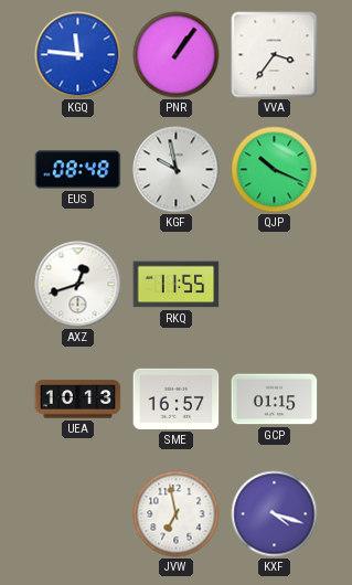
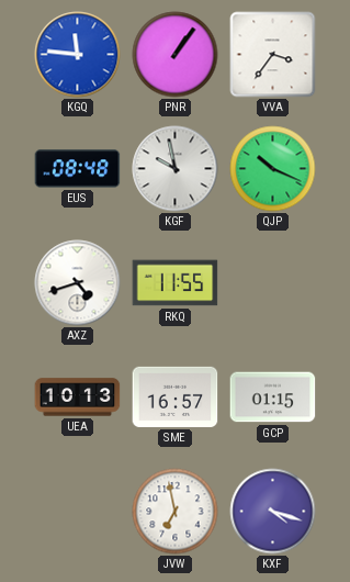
AXZ: 12:42 -> 4:42 (78, 283)
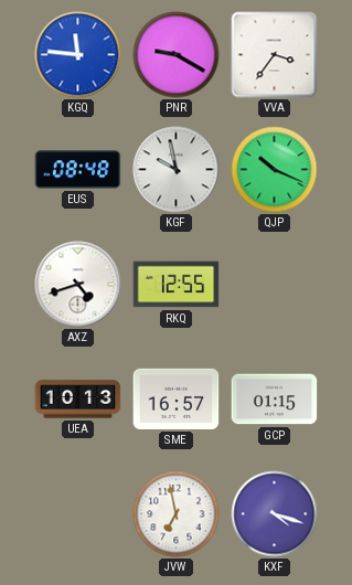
PNR: 1:06 -> 9:20 (177, 55)
RKQ: 11:55 -> 12:55 (177, 285)
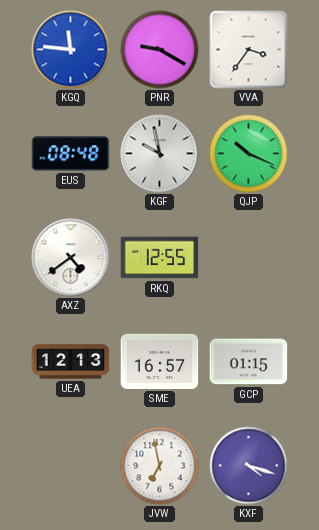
AXZ: 4:42 -> 4:39 (71, 258)
UEA: 10:13 -> 12:13 (71, 362)
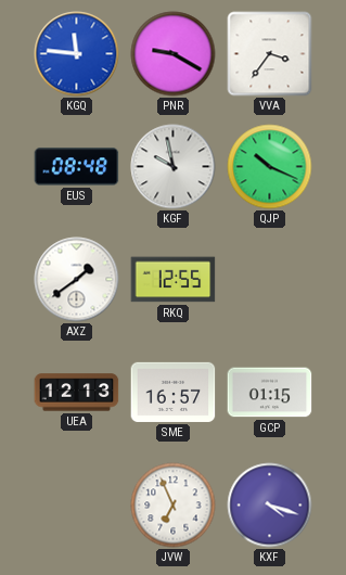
AXZ: 4:39 -> 1:39 (77, 280)
JVW: 6:58 -> 6:56 (174, 506)
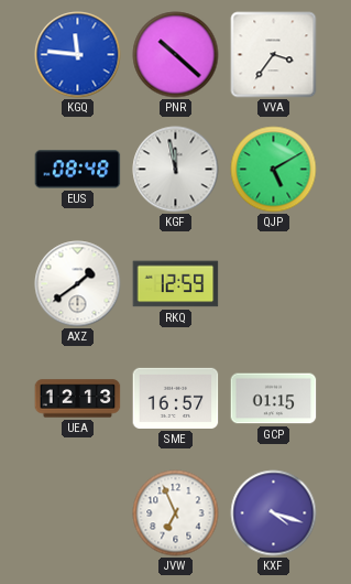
PNR: 9:20 -> 10:22 (176, 55)
KGF: 9:58 -> 11:58 (176, 170)
QJP: 10:19 -> 5:10 (274, 170)
RKQ: 12:55 -> 12:59 (176, 284)
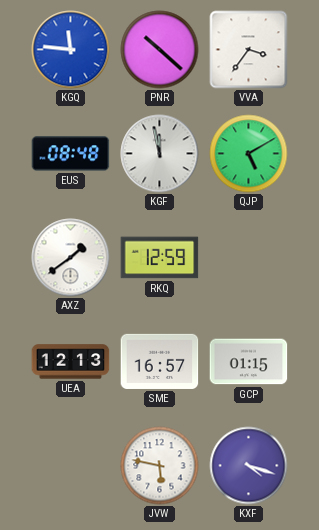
JVW: 6:56 -> 5:47 (160, 466)
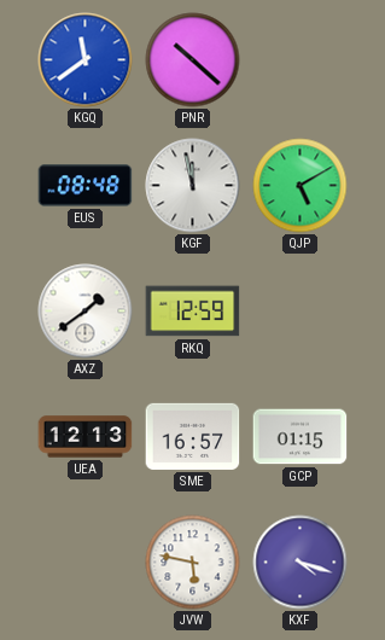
KGQ: 11:46 -> 11:39 (86, 60)
VVA: 3:36 -> none (249, 50)
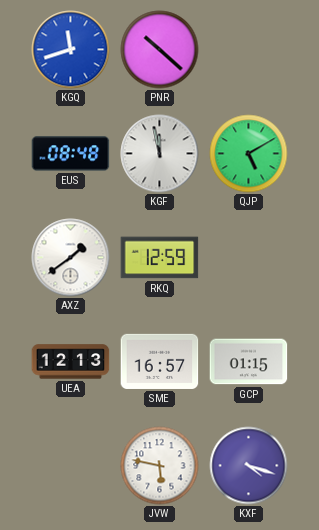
KGQ: 11:39 -> 11:42 (71, 50)
